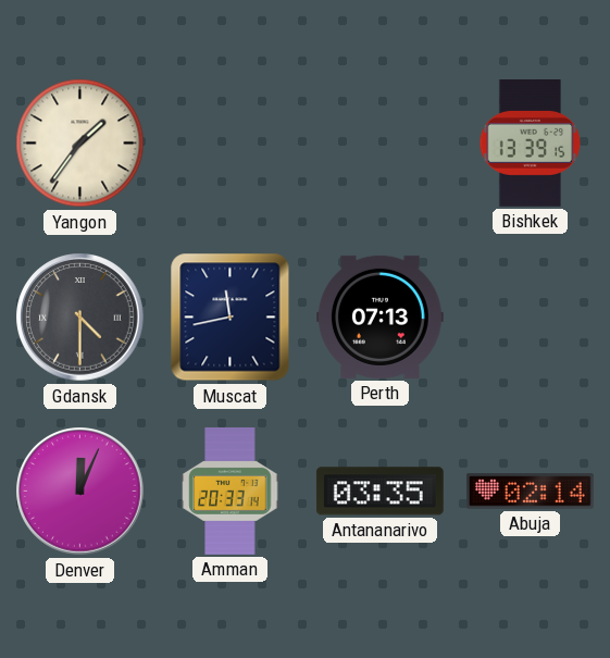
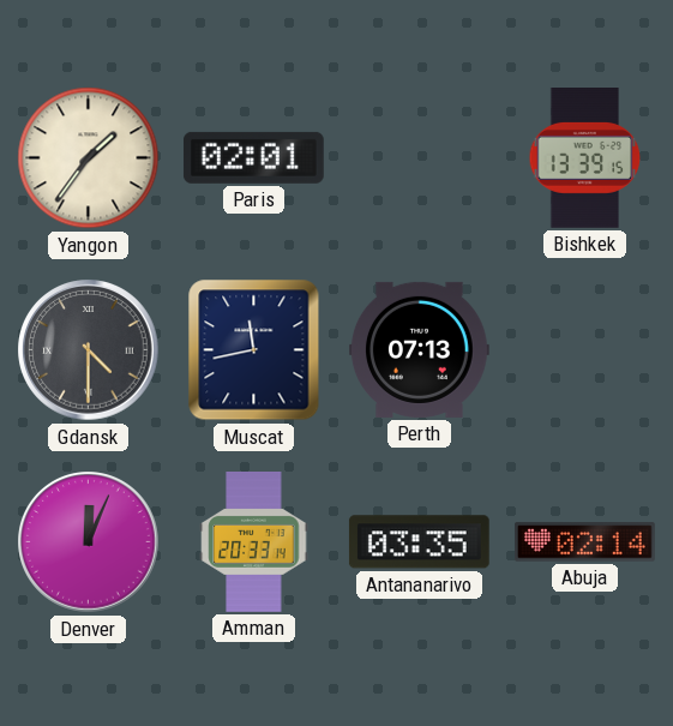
Paris: none -> 02:01 (253, 157)
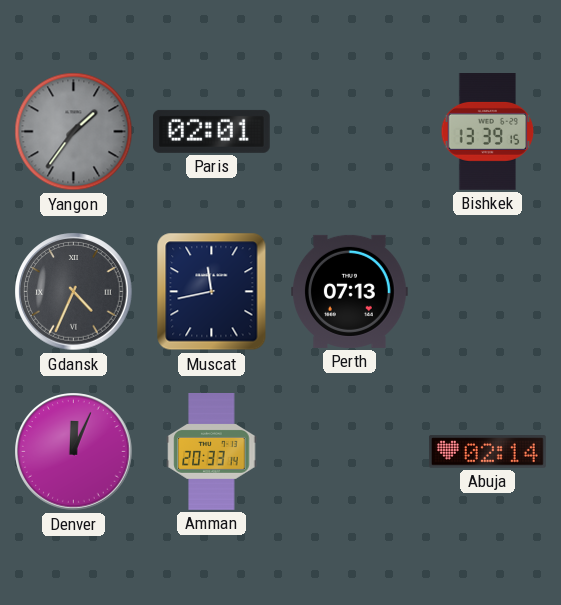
Yangon dial: cream -> grey (74, 132)
Gdansk: 4:30 -> 4:34 (74, 292)
Antananarivo: 03:35 -> none (419, 542)
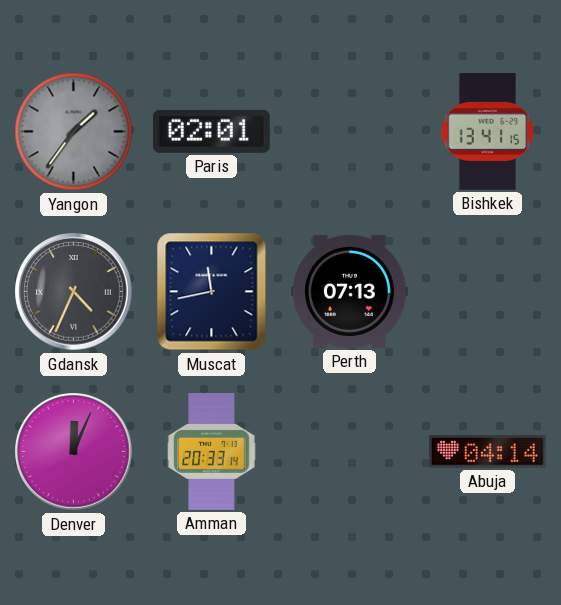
Bishkek: 13:39 -> 13:41 (488, 132)
Abuja: 02:14 -> 04:14 (487, 452)
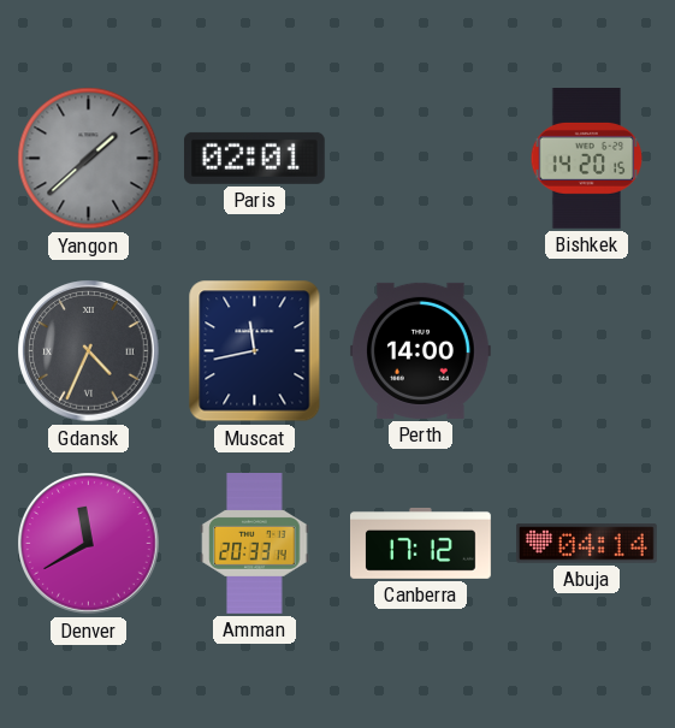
Yangon: 1:36 -> 1:38 (89, 159)
Bishkek: 13:41 -> 14:20 (587, 159)
Perth: 07:13 -> 14:00 (421, 350)
Denver: 12:04 -> 11:40 (89, 544)
Canberra: none -> 17:12 (421, 543)
